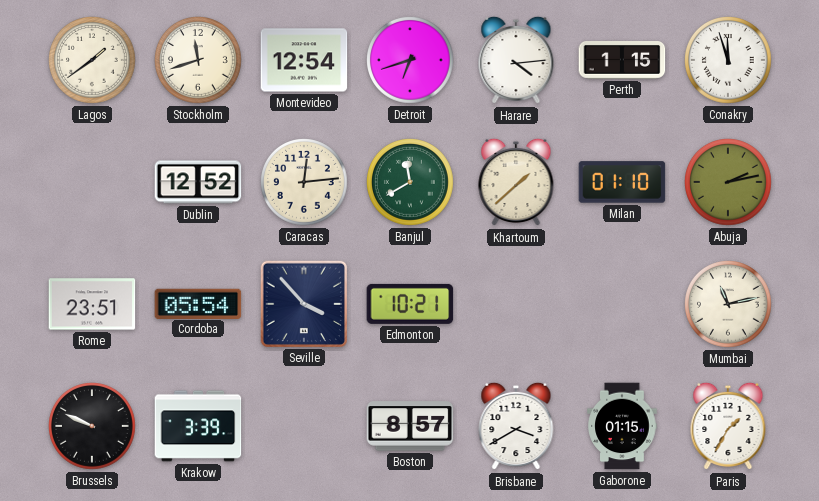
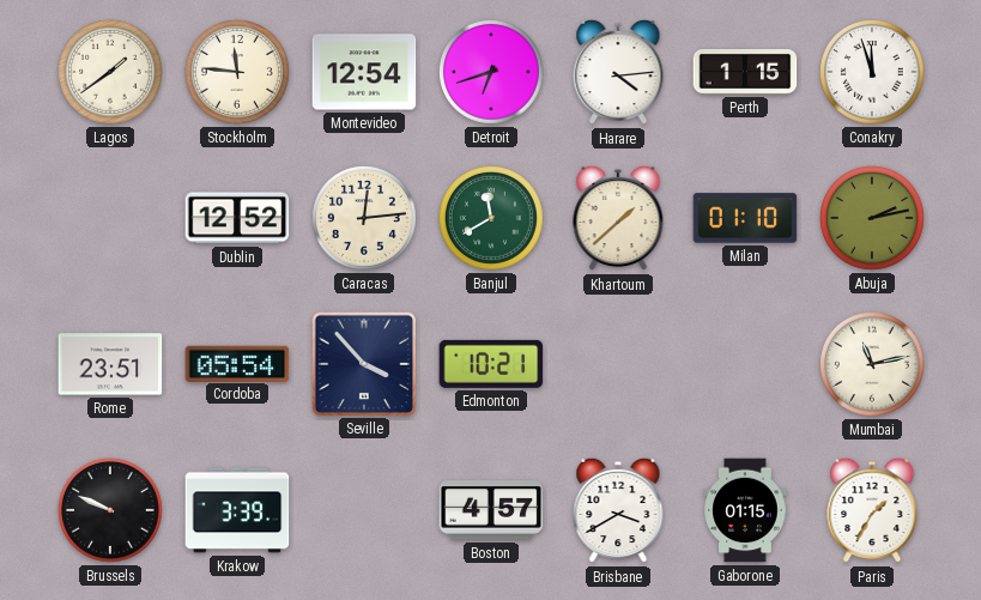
Stockholm: 11:42 -> 11:46 (238, 73)
Boston: 8:57 -> 4:57 (491, 510)
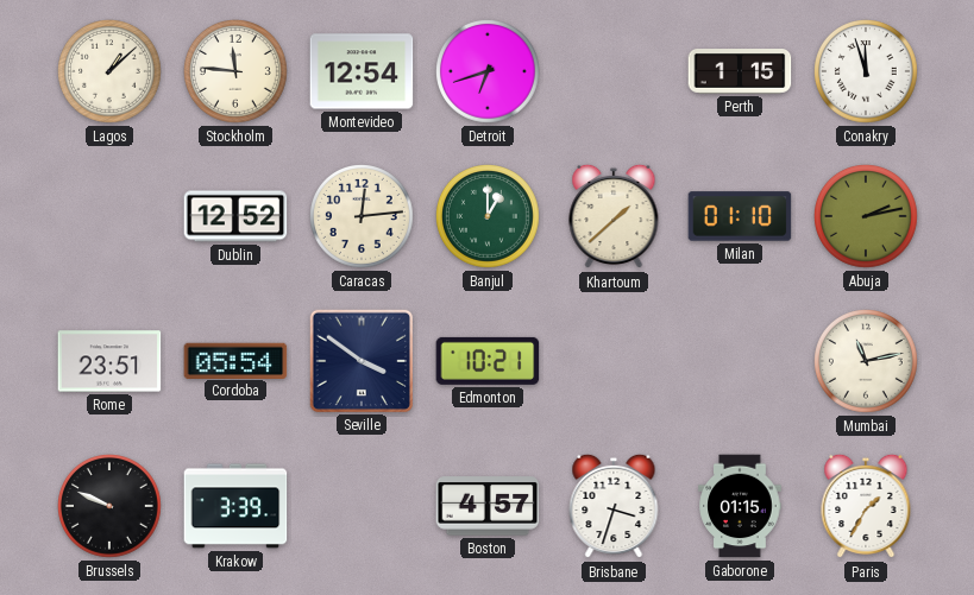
Lagos: 1:39 -> 1:08 (111, 72)
Harare: 4:14 -> none (618, 72)
Banjul: 11:40 -> 1:00 (489, 217)
Seville: 3:53 -> 3:51 (360, 360)
Brisbane: 3:40 -> 3:33 (614, 506)
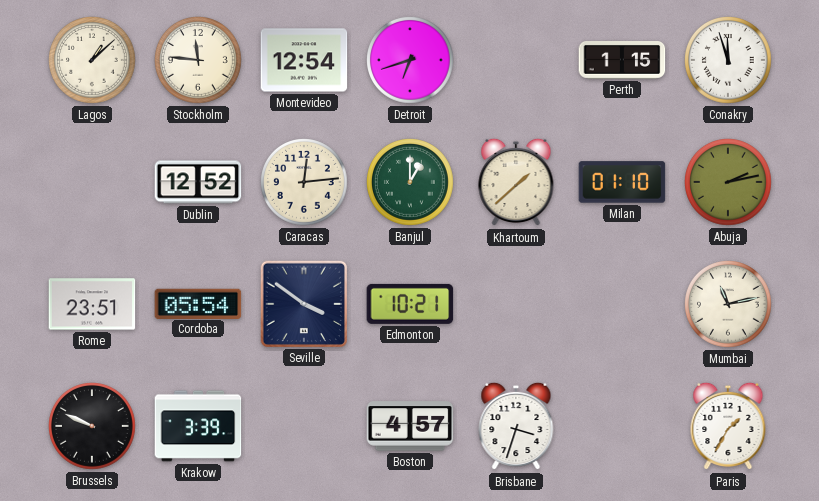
Gaborone: 01:15 -> none (740, 506)
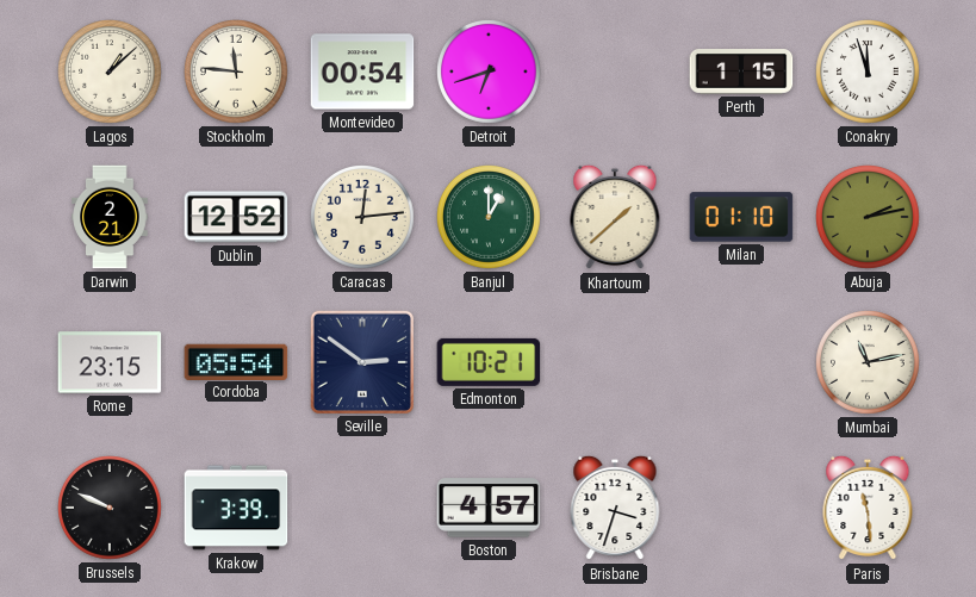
Montevideo: 12:54 -> 00:54 (362, 71)
Darwin: none -> 2:21 (110, 217)
Rome: 23:51 -> 23:15 (110, 362)
Seville: 3:51 -> 2:51 (361, 361)
Paris: 1:35 -> 11:29 (868, 508)
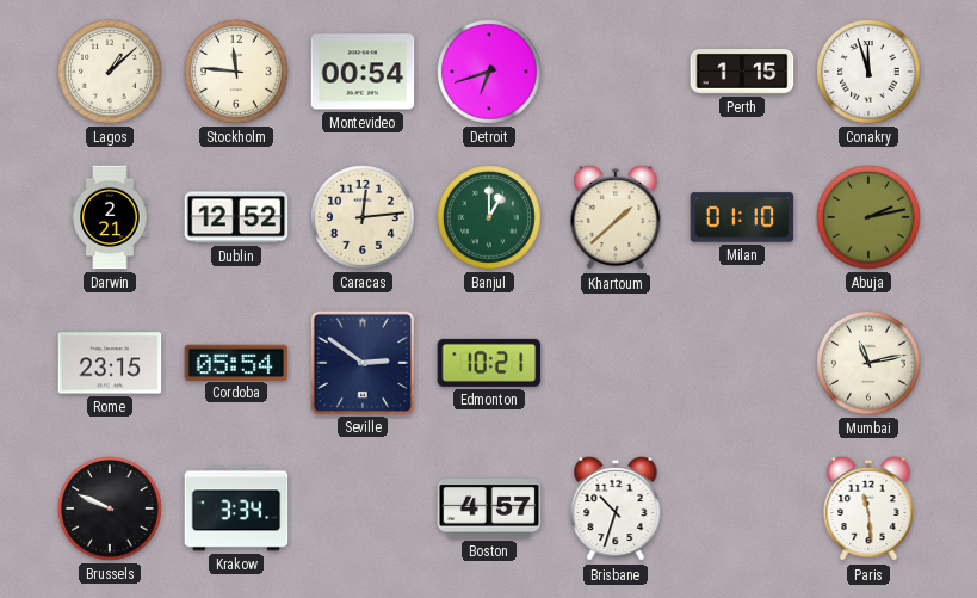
Krakow: 3:39 -> 3:34 (236, 508)
Brisbane: 3:33 -> 10:33 (616, 508)
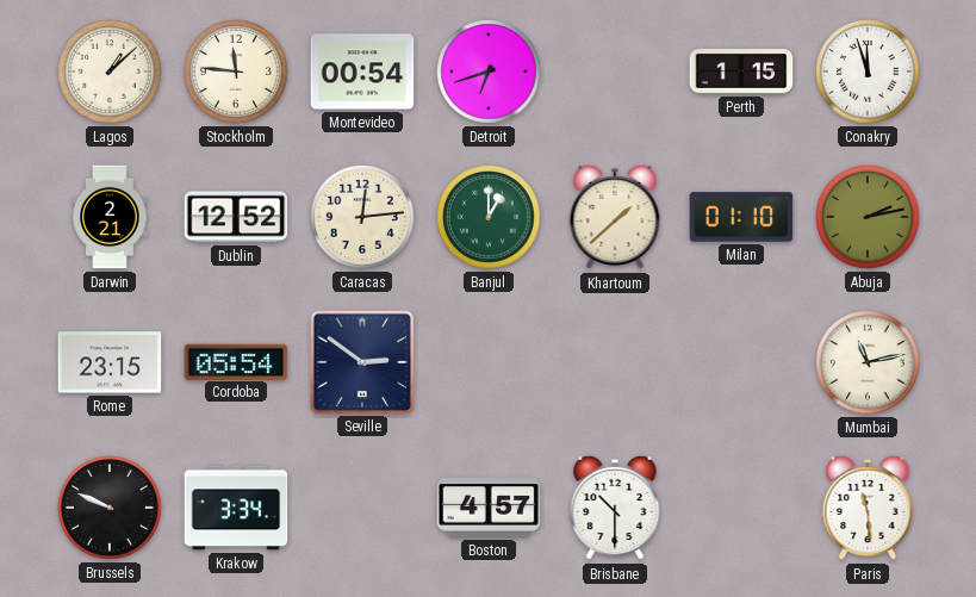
Edmonton: 10:21 -> none (489, 363)
Brisbane: 10:33 -> 10:30 (615, 508)
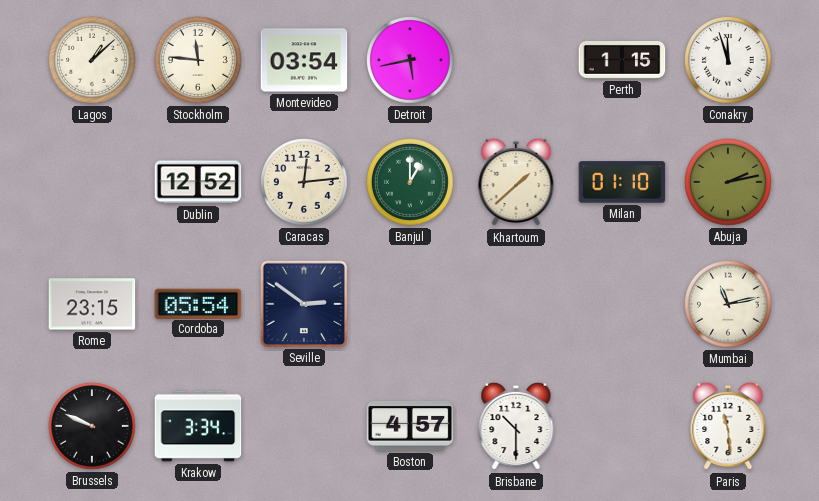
Montevideo: 00:54 -> 03:54 (304, 60)
Detroit: 6:42 -> 5:43 (411, 61)
Darwin: 2:21 -> none (110, 217)
